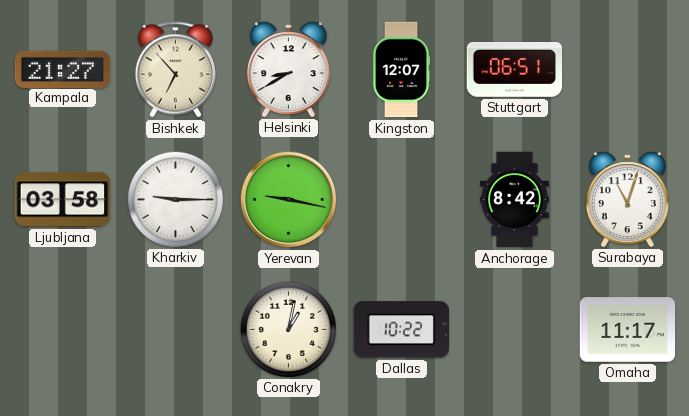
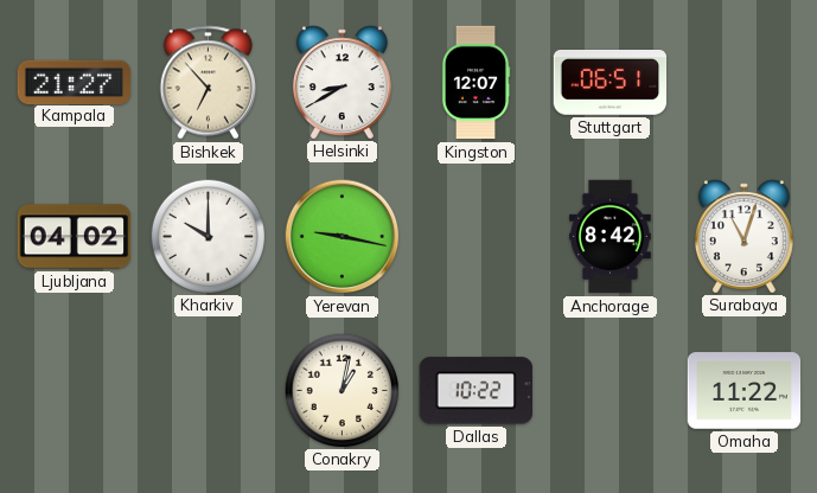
Ljubljana: 03:58 -> 04:02 (75, 237)
Kharkiv: 9:15 -> 10:00 (208, 236)
Omaha: 11:17 -> 11:22 (745, 391)
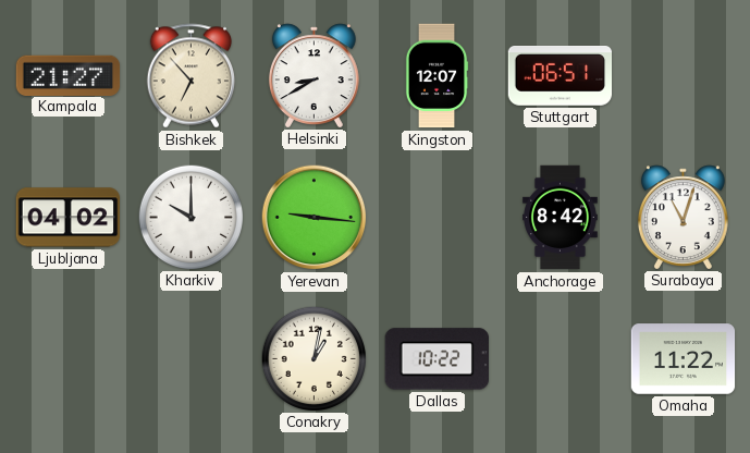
Yerevan: 9:17 -> 9:16 (315, 218)
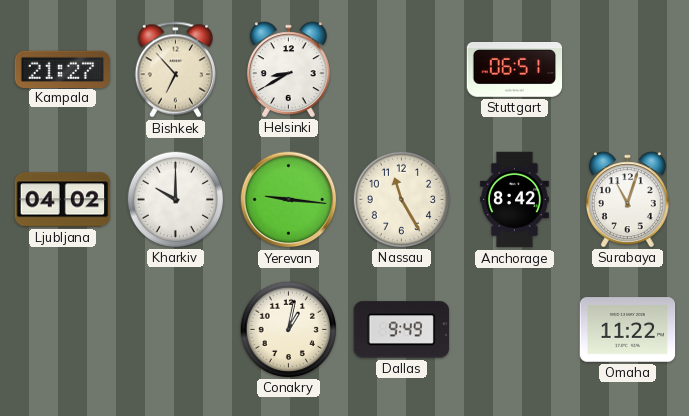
Kingston: 12:07 -> none (437, 76)
Nassau: none -> 11:25 (401, 199)
Dallas: 10:22 -> 9:49 (401, 330)
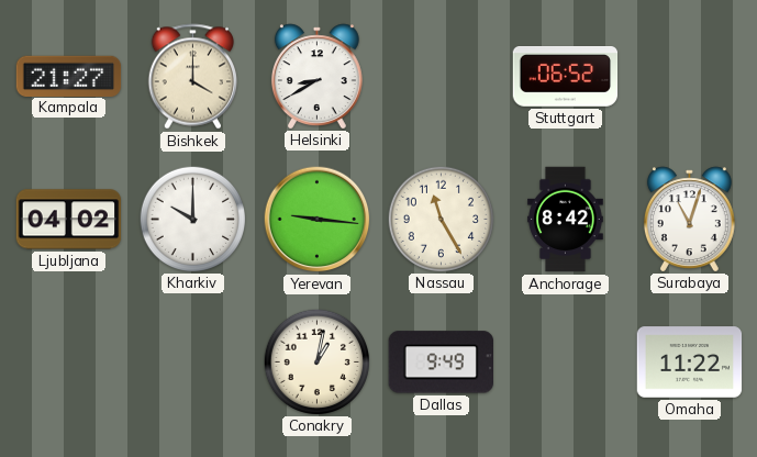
Bishkek: 6:53 -> 4:00 (192, 77)
Stuttgart: 06:51 -> 06:52 (566, 77)
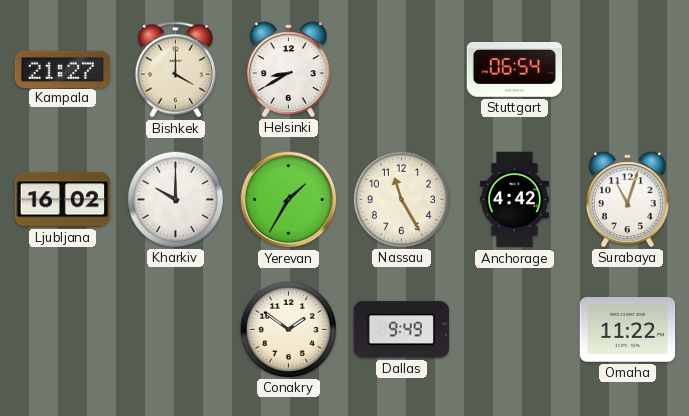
Stuttgart: 06:52 -> 06:54 (515, 70)
Ljubljana: 04:02 -> 16:02 (63, 200)
Yerevan: 9:16 -> 1:35 (289, 200)
Anchorage: 8:42 -> 4:42 (515, 200)
Conakry: 1:02 -> 1:51 (288, 329)
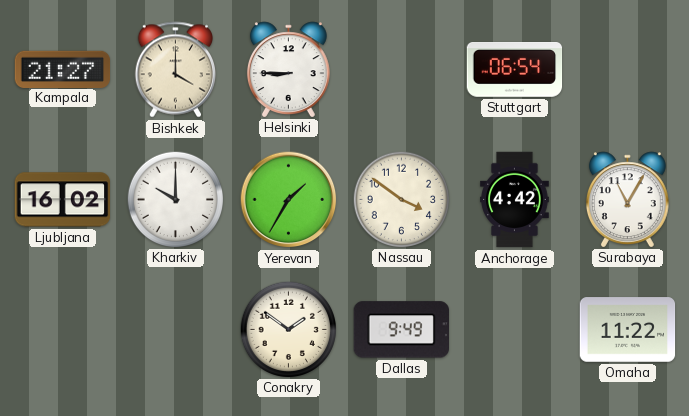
Helsinki: 8:40 -> 8:45 (288, 69)
Nassau: 11:25 -> 3:51 (401, 199)
Surabaya: 11:03 -> 11:05 (627, 199)
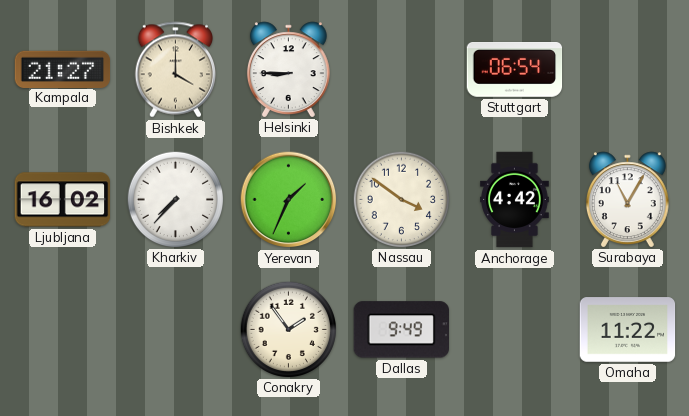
Kharkiv: 10:00 -> 7:37 (175, 199)
Yerevan: 1:35 -> 1:34 (289, 200)
Conakry: 1:51 -> 1:54 (288, 329)
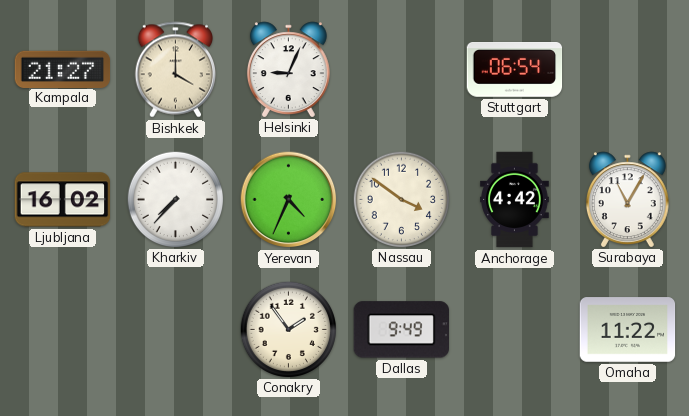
Helsinki: 8:45 -> 9:04 (288, 69)
Yerevan: 1:34 -> 4:34 (289, 200)
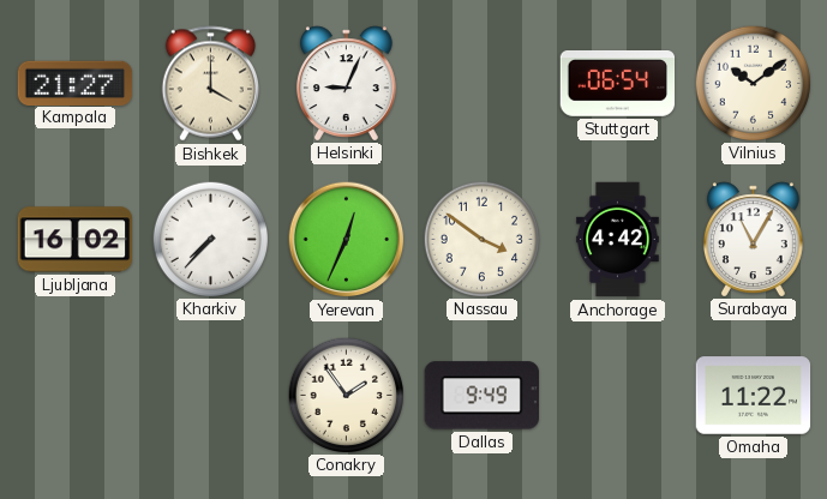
Vilnius: none -> 10:09 (753, 83)
Yerevan: 4:34 -> 12:34 (347, 240)
